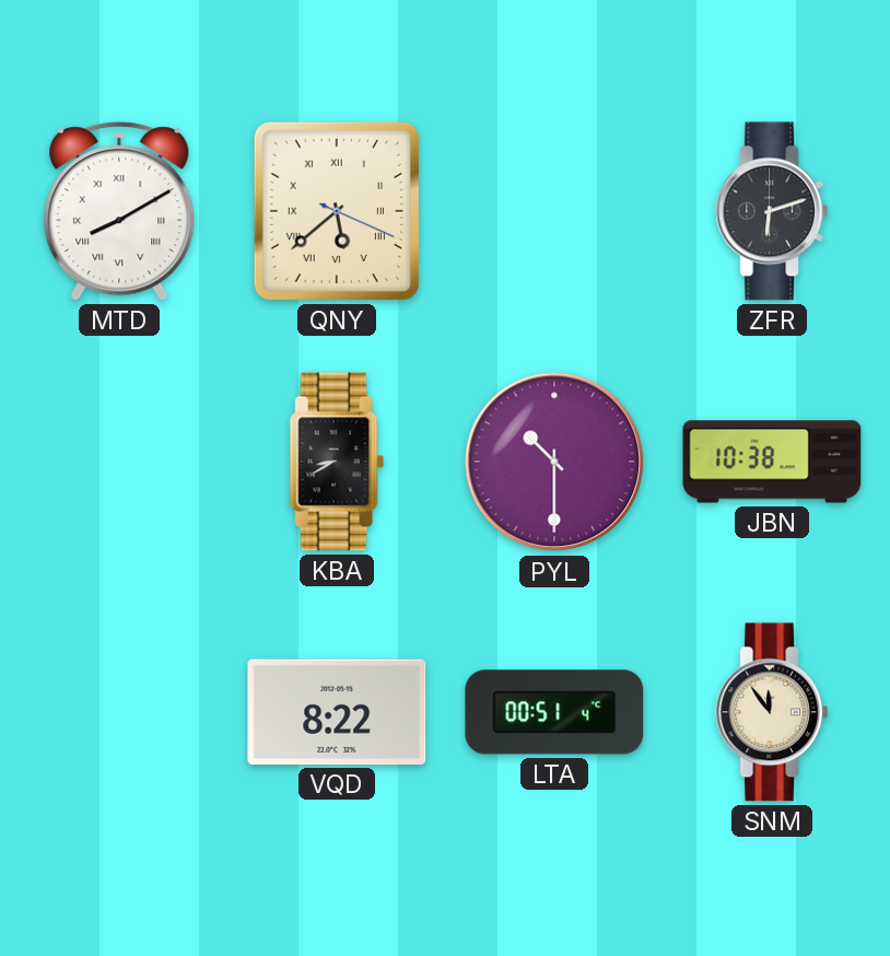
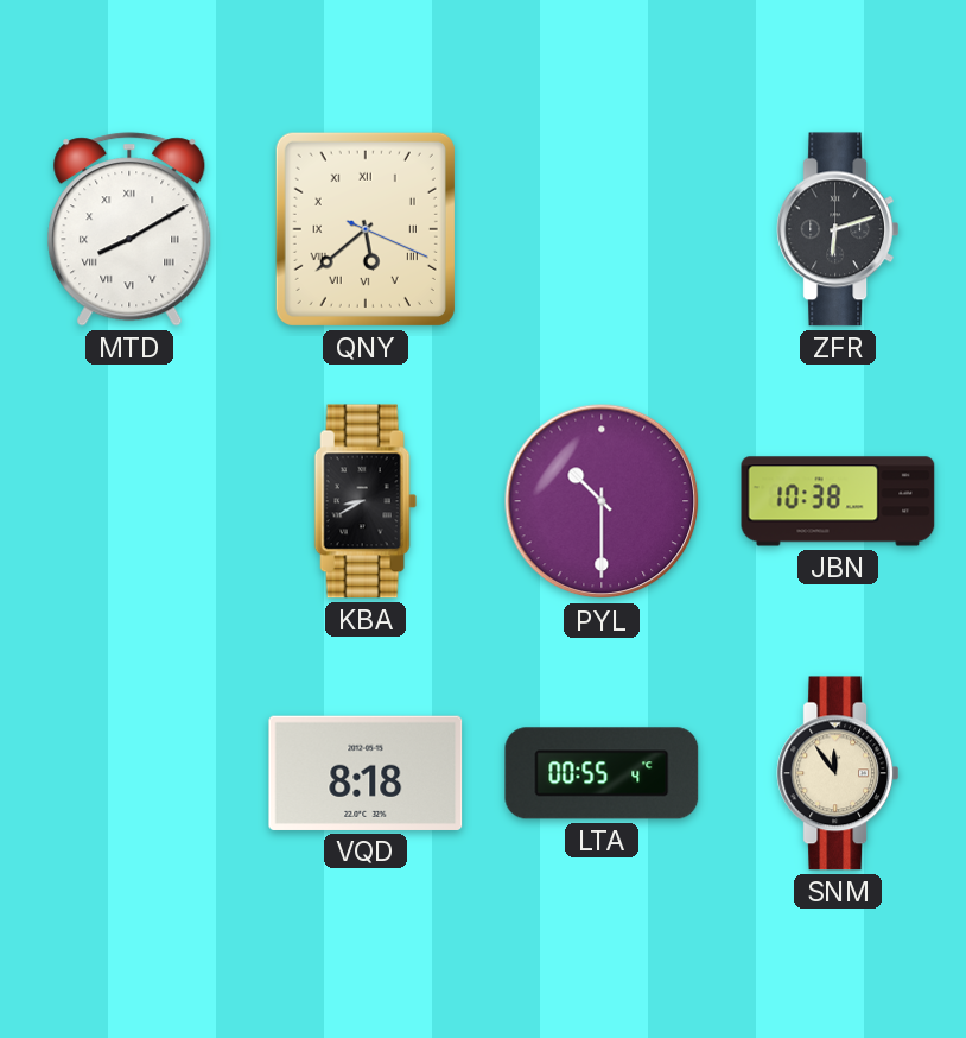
VQD: 8:22 -> 8:18 (366, 773)
LTA: 00:51 -> 00:55 (602, 773)
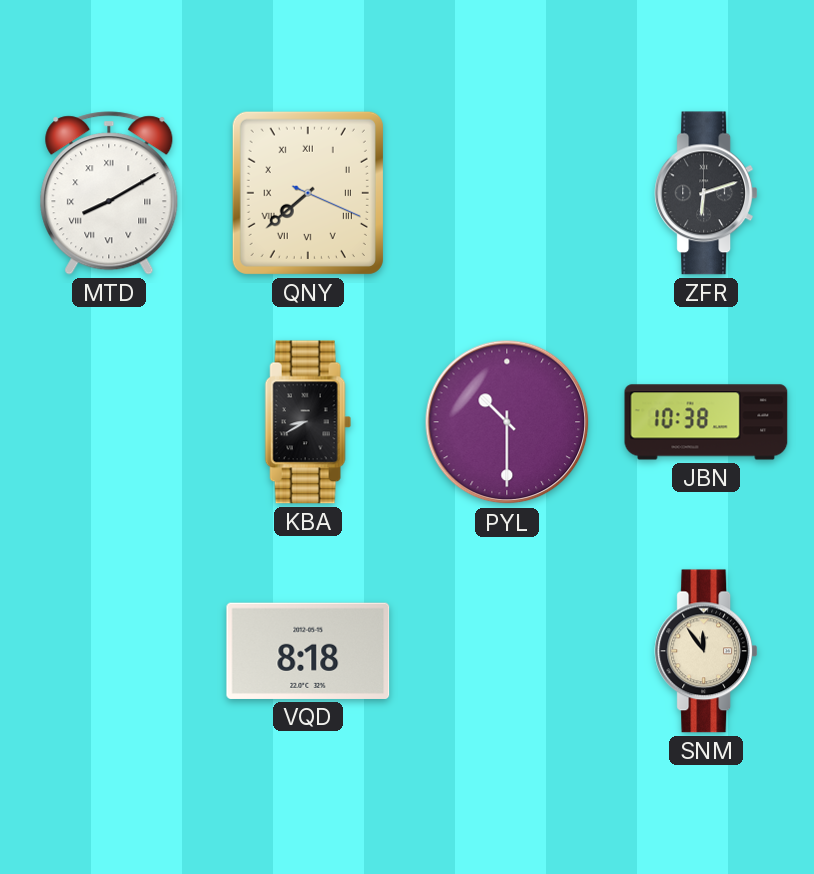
QNY: 5:38 -> 7:38 (308, 193)
LTA: 00:55 -> none (602, 773)
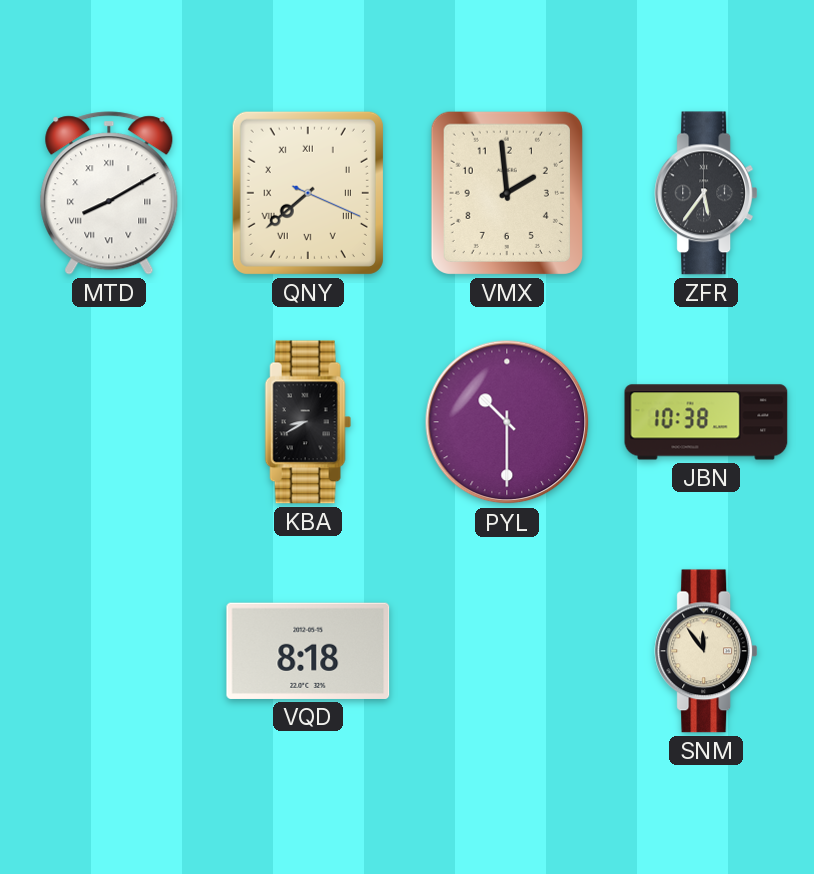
VMX: none -> 1:59 (507, 193)
ZFR: 6:12 -> 5:36 (706, 193)
